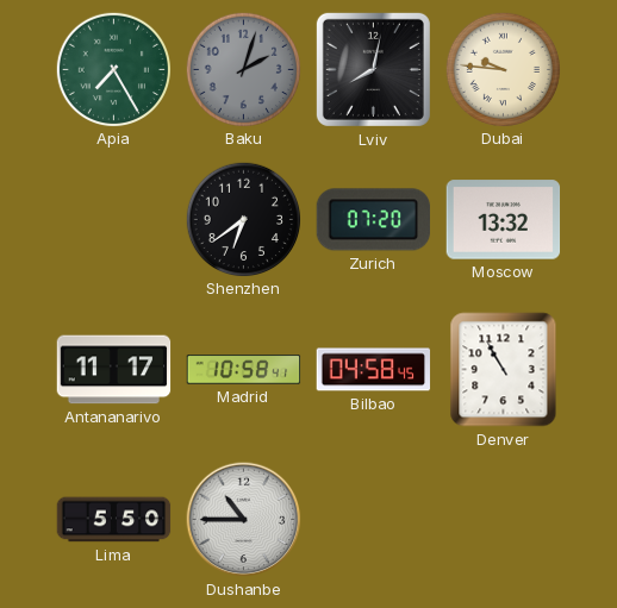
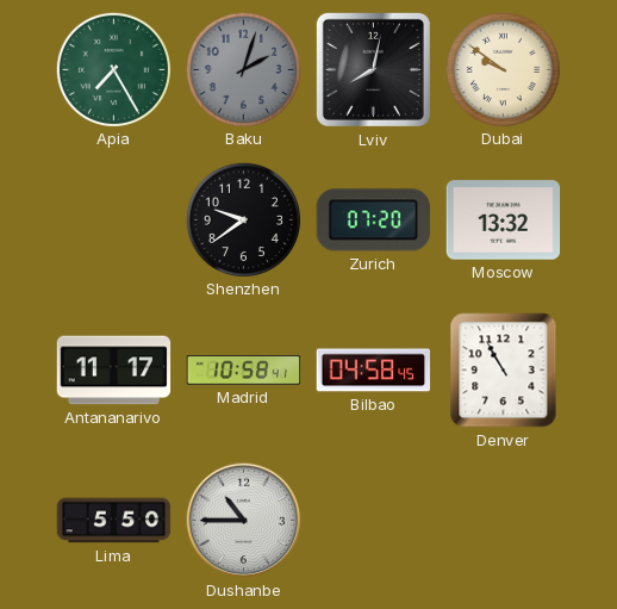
Dubai: 9:46 -> 9:51 (503, 69)
Shenzhen: 6:39 -> 9:39 (243, 219)
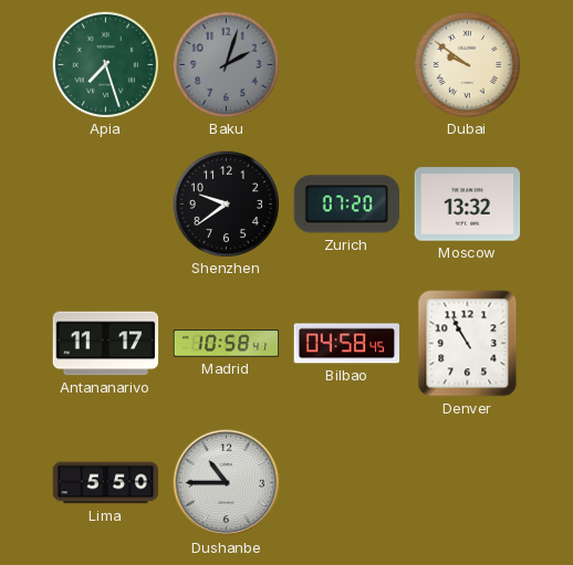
Apia: 7:25 -> 7:27 (105, 64)
Lviv: 8:02 -> none (373, 69)
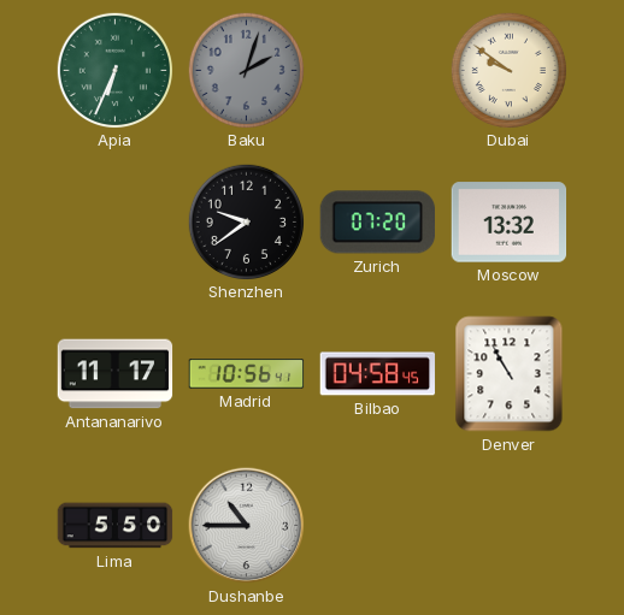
Apia: 7:27 -> 6:34 (114, 70)
Madrid: 10:58 -> 10:56 (247, 374)
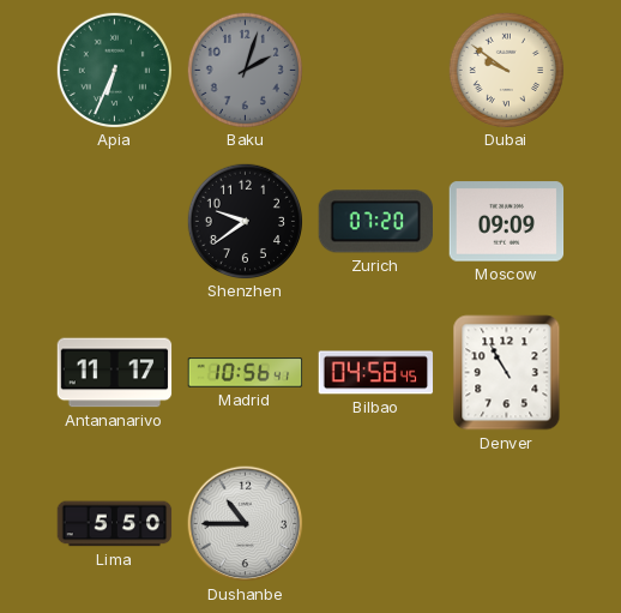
Moscow: 13:32 -> 09:09 (507, 222)
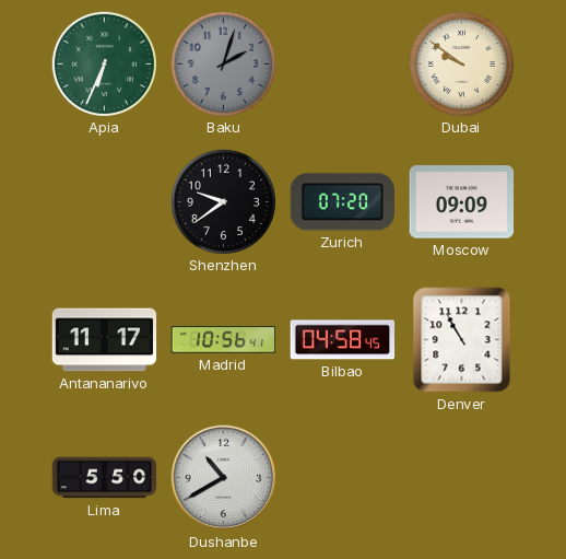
Dushanbe: 10:45 -> 10:40 (224, 478)
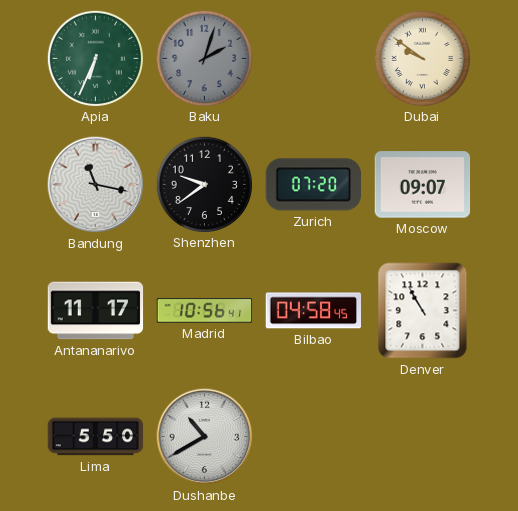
Bandung: none -> 11:17 (96, 185)
Moscow: 09:09 -> 09:07 (423, 185)
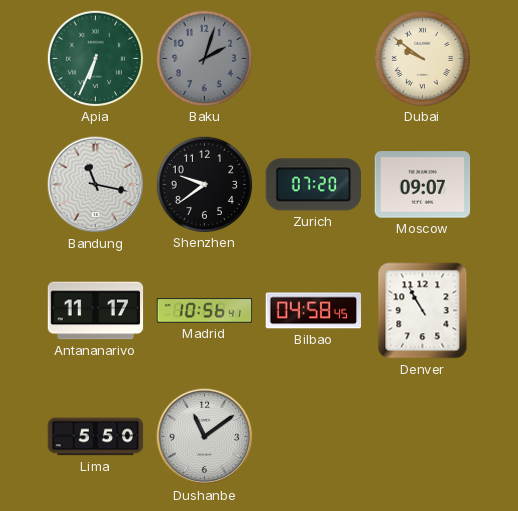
Dushanbe: 10:40 -> 11:09 (205, 437)
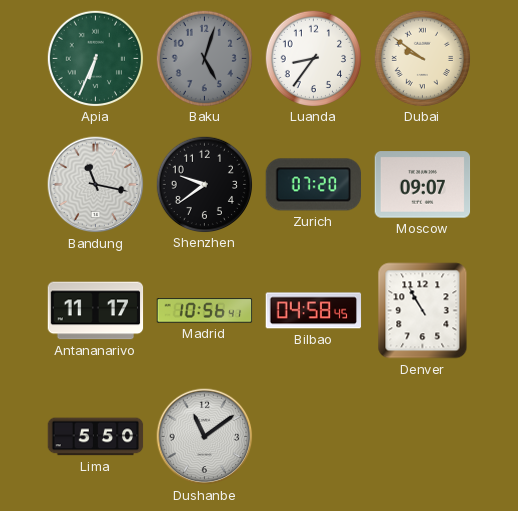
Baku: 2:03 -> 5:03 (204, 58)
Luanda: none -> 8:36 (313, 58)
